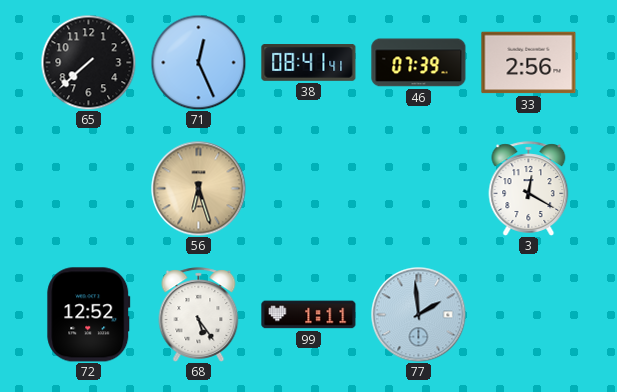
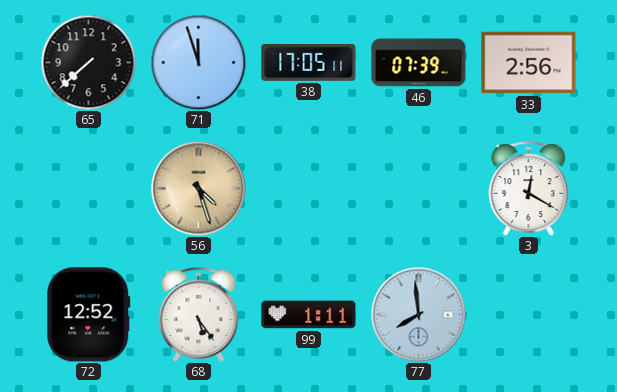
71: 12:26 -> 11:57 (198, 62)
38: 08:41 -> 17:05 (309, 63)
56: 6:27 -> 4:27 (198, 188)
77: 1:59 -> 7:59 (418, 314)
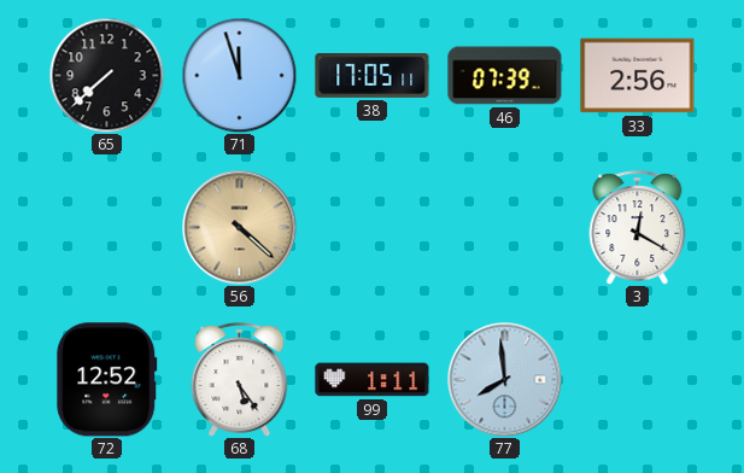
56: 4:27 -> 4:22 (239, 227)
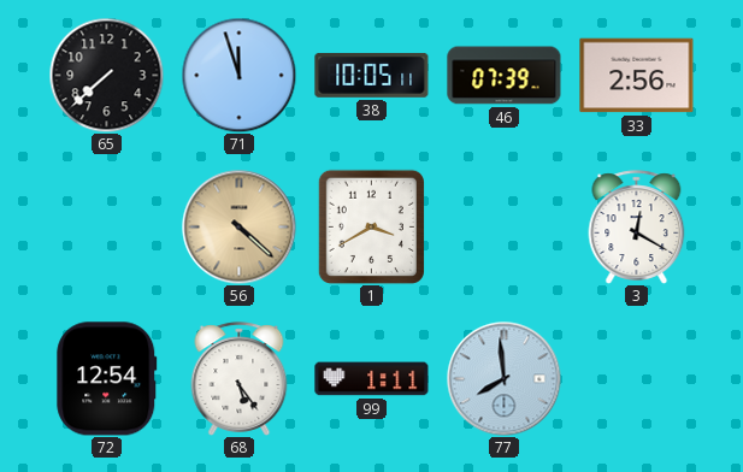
38: 17:05 -> 10:05 (372, 76)
1: none -> 3:40 (371, 226)
72: 12:52 -> 12:54 (107, 379)
